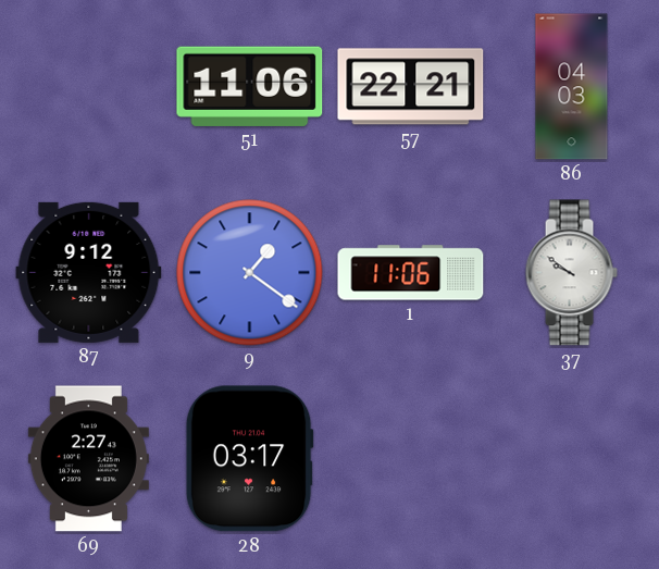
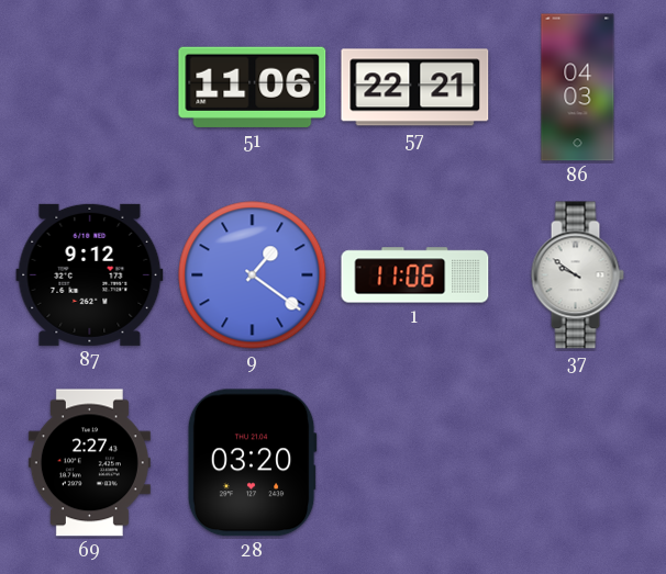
28: 03:17 -> 03:20 (252, 463)
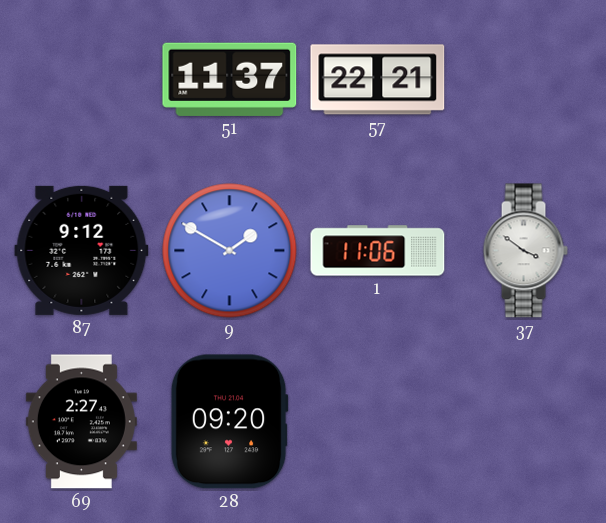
51: 11:06 -> 11:37 (230, 79)
86: 04:03 -> none (578, 88)
9: 1:21 -> 1:50 (230, 251)
37: 9:51 -> 3:51 (525, 251)
28: 03:20 -> 09:20 (229, 422)
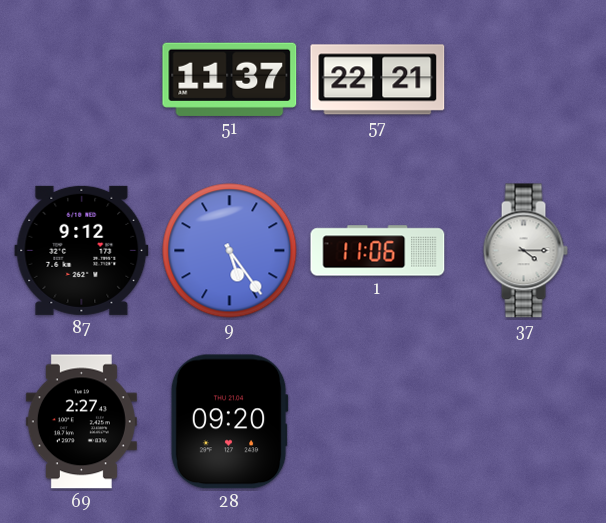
9: 1:50 -> 5:24 (230, 251)
37: 3:51 -> 4:15 (525, 251)
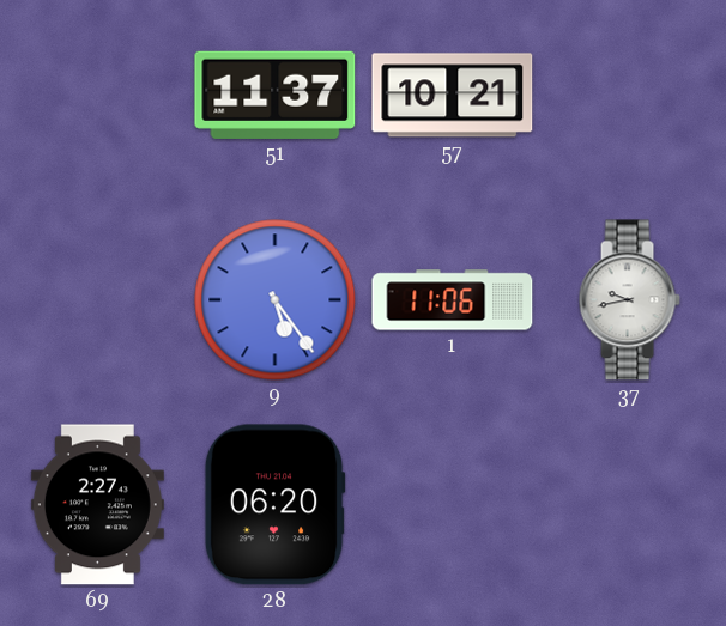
57: 22:21 -> 10:21 (453, 96)
87: 9:12 -> none (82, 250)
37: 4:15 -> 9:43 (629, 300)
28: 09:20 -> 06:20 (274, 505)
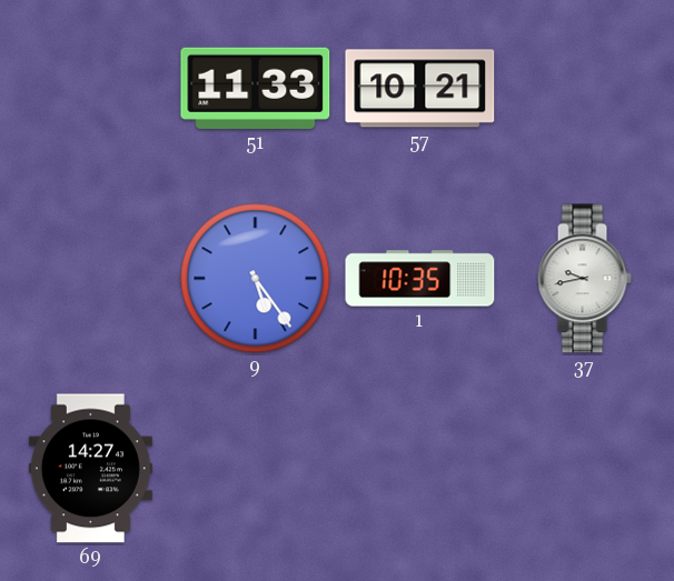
51: 11:37 -> 11:33 (256, 88)
1: 11:06 -> 10:35 (420, 279)
69: 2:27 -> 14:27 (90, 469)
28: 06:20 -> none (274, 505)
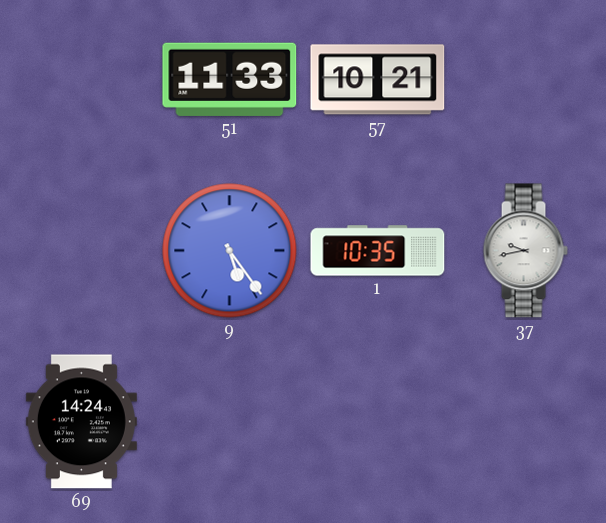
69: 14:27 -> 14:24 (81, 422)
